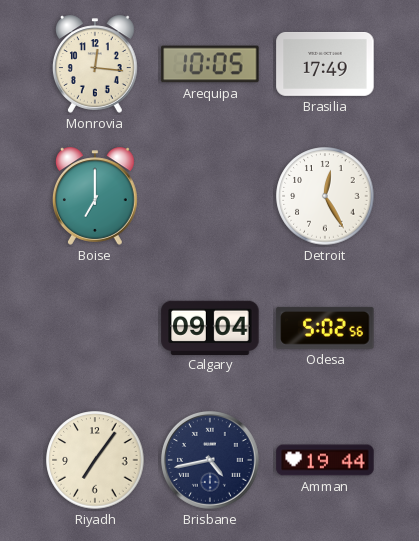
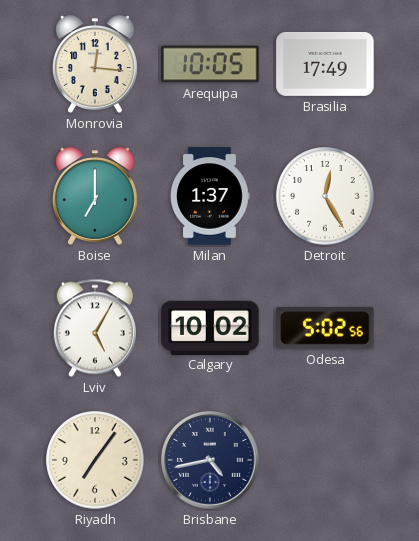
Milan: none -> 1:37 (210, 196)
Lviv: none -> 5:05 (95, 328)
Calgary: 09:04 -> 10:02 (210, 327)
Amman: 19:44 -> none (325, 460)
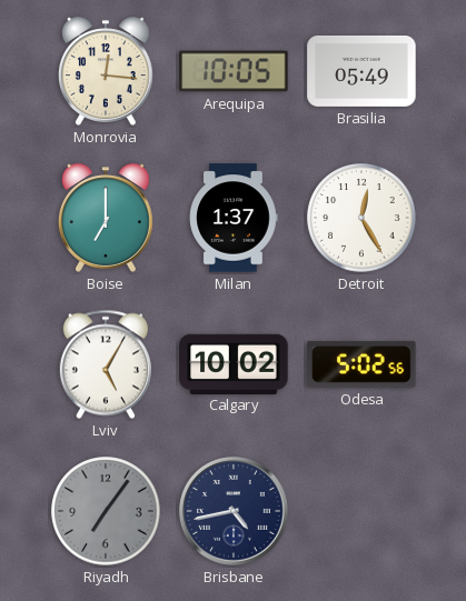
Brasilia: 17:49 -> 05:49 (361, 71)
Riyadh dial: cream -> grey (106, 511)
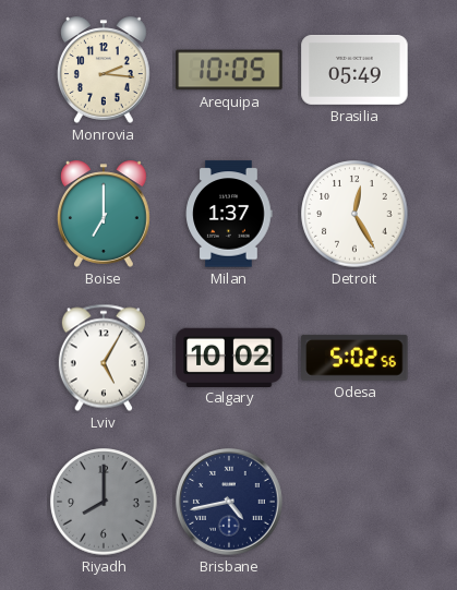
Monrovia: 12:16 -> 2:16 (104, 70)
Riyadh: 7:06 -> 8:00 (104, 502)
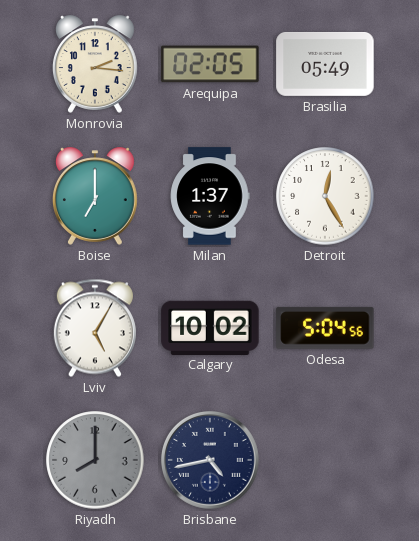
Arequipa: 10:05 -> 02:05 (210, 64)
Odesa: 5:02 -> 5:04 (325, 328)
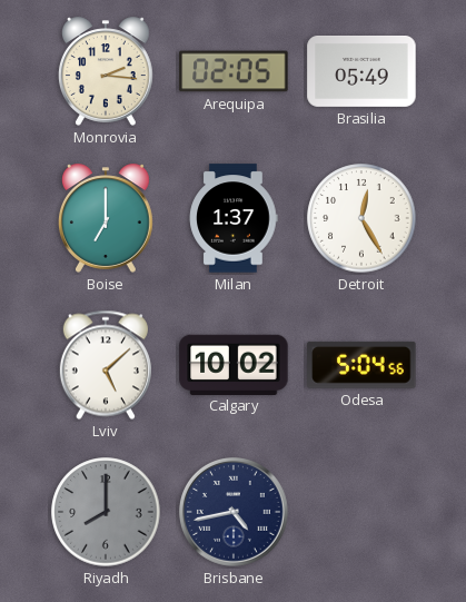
Lviv: 5:05 -> 5:08 (106, 365)
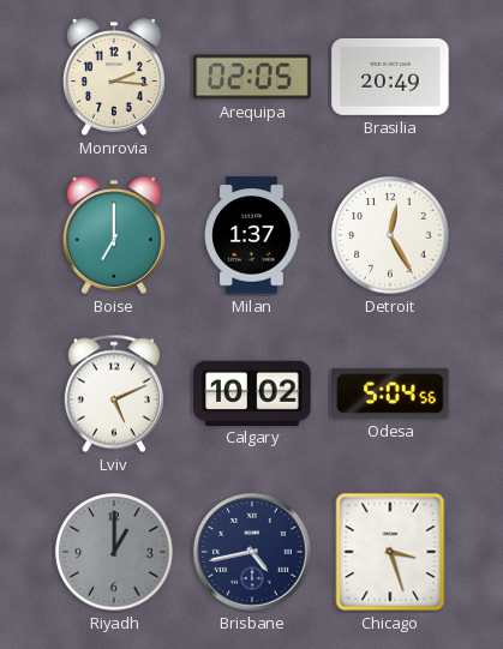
Brasilia: 05:49 -> 20:49 (390, 77)
Lviv: 5:08 -> 5:11 (114, 393)
Riyadh: 8:00 -> 1:00 (114, 552)
Chicago: none -> 3:27 (390, 552)
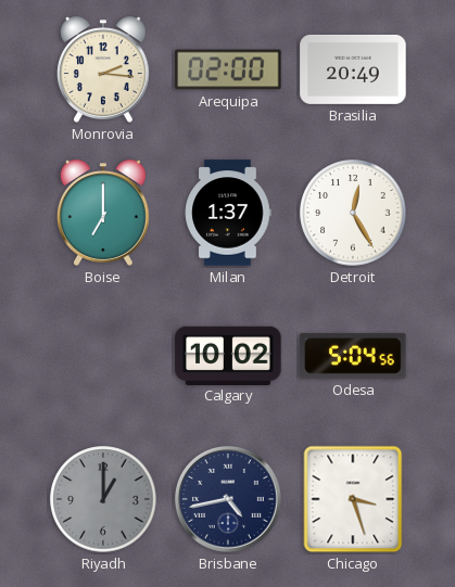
Arequipa: 02:05 -> 02:00 (228, 69)
Lviv: 5:11 -> none (114, 393)
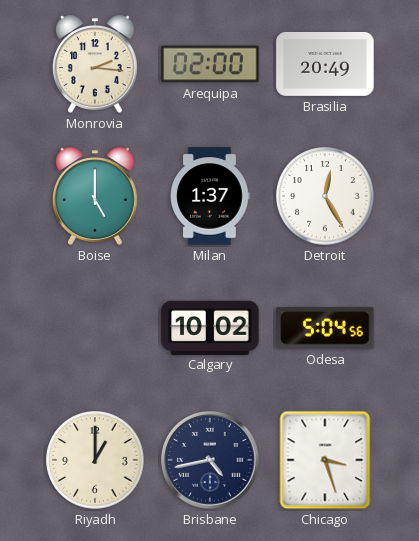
Boise: 7:00 -> 5:00 (95, 196)
Riyadh dial: grey -> cream (95, 460)
